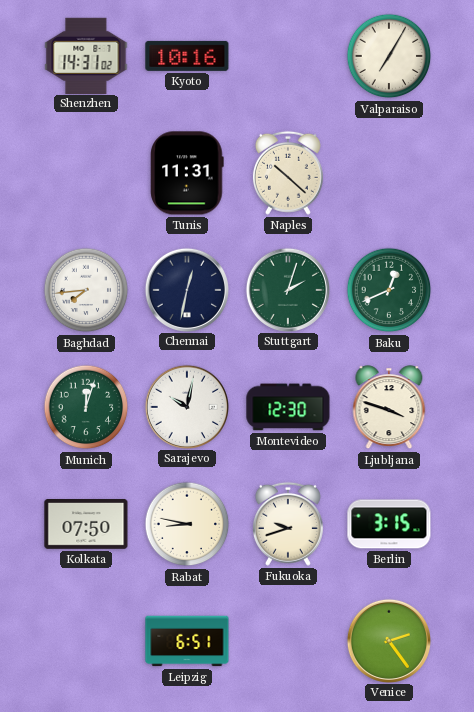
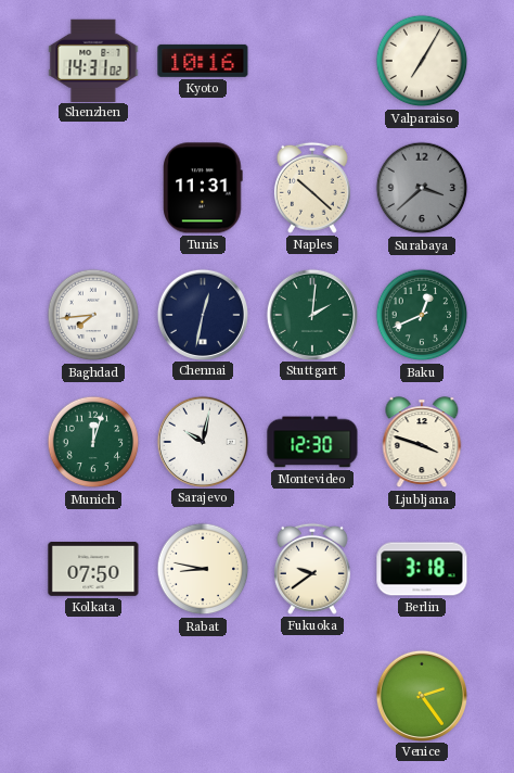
Surabaya: none -> 3:38 (422, 188)
Stuttgart: 2:03 -> 2:01 (311, 314)
Fukuoka: 9:42 -> 9:39 (312, 569)
Berlin: 3:15 -> 3:18 (422, 569)
Leipzig: 6:51 -> none (187, 641)
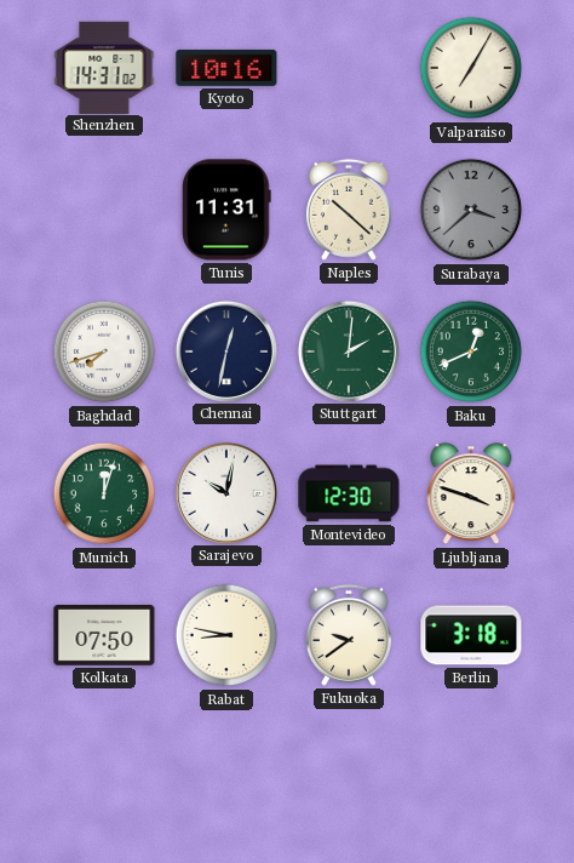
Baghdad: 7:44 -> 7:42 (104, 352)
Venice: 2:24 -> none (421, 695)
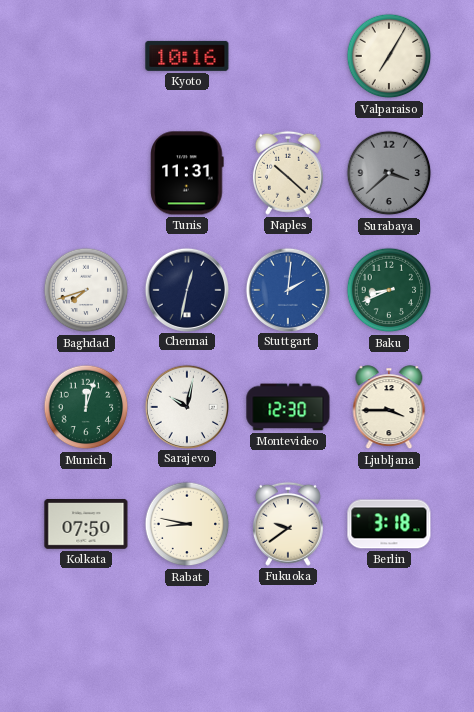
Shenzhen: 14:31 -> none (104, 67)
Stuttgart dial: green -> blue (287, 289)
Baku: 12:41 -> 8:41 (389, 290)
Ljubljana: 3:48 -> 3:45 (389, 408)
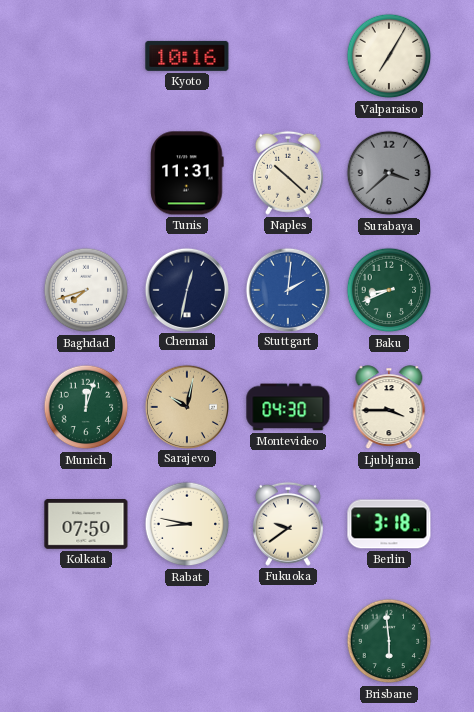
Sarajevo dial: white -> champagne (186, 406)
Montevideo: 12:30 -> 04:30 (288, 407)
Brisbane: none -> 5:59 (389, 641)
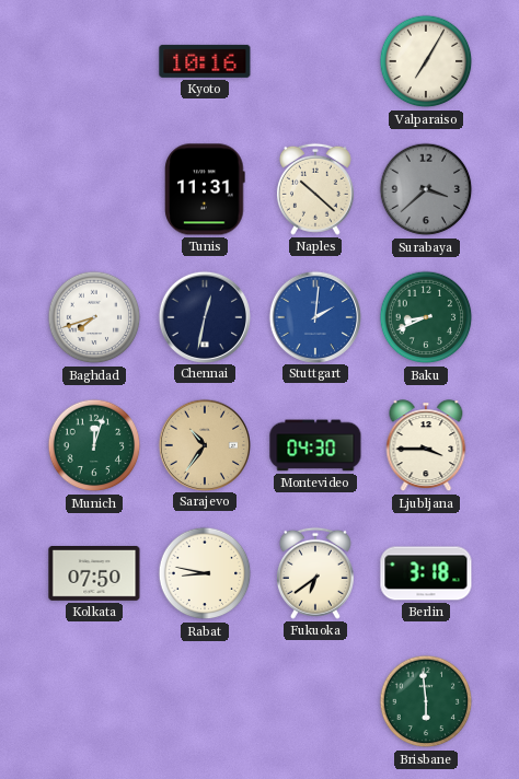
Sarajevo: 10:02 -> 10:36 (204, 444)
Fukuoka: 9:39 -> 6:39 (315, 573)
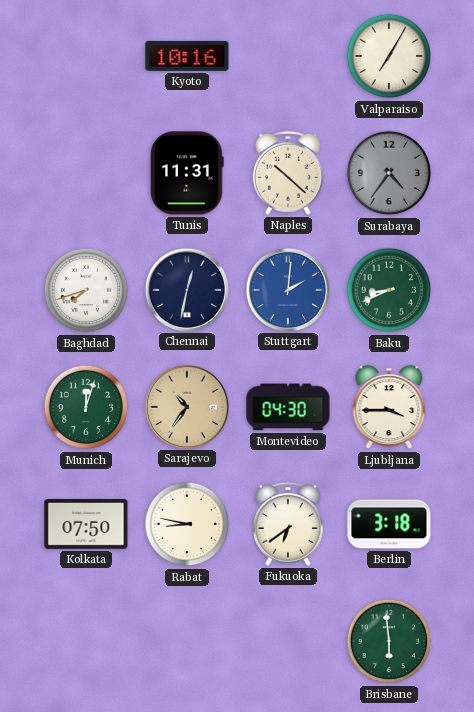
Surabaya: 3:38 -> 4:36 (389, 173)
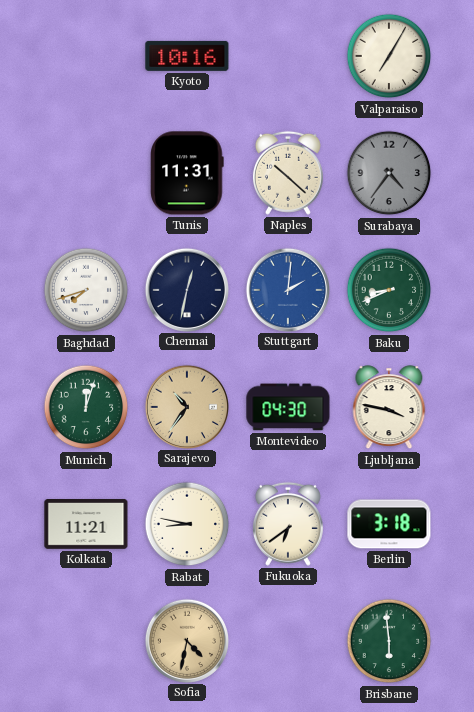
Ljubljana: 3:45 -> 3:47 (389, 408)
Kolkata: 07:50 -> 11:21 (86, 525)
Sofia: none -> 4:32 (186, 640)
